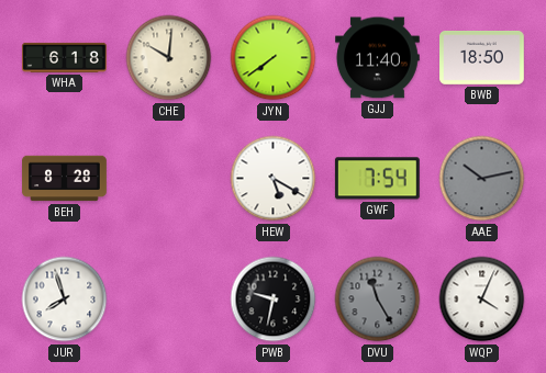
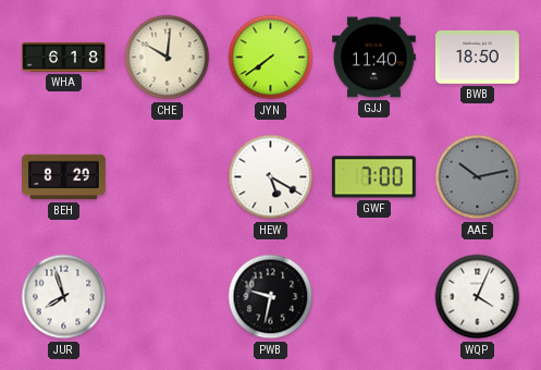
BEH: 8:28 -> 8:29 (64, 177)
GWF: 7:54 -> 7:00 (373, 177)
DVU: 11:25 -> none (378, 299)
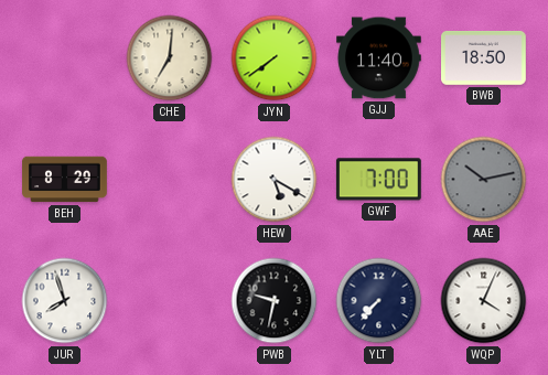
WHA: 6:18 -> none (64, 57)
CHE: 10:01 -> 7:01 (170, 58)
YLT: none -> 7:37 (379, 301)
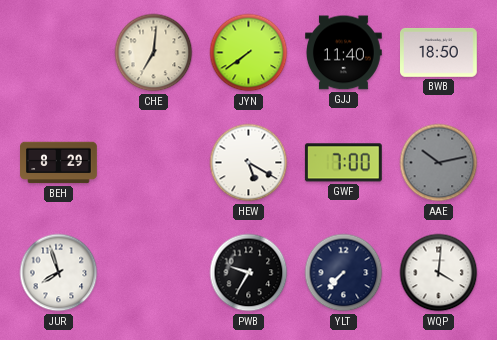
PWB: 9:32 -> 9:35 (249, 273)
WQP: 4:04 -> 4:01 (439, 273)
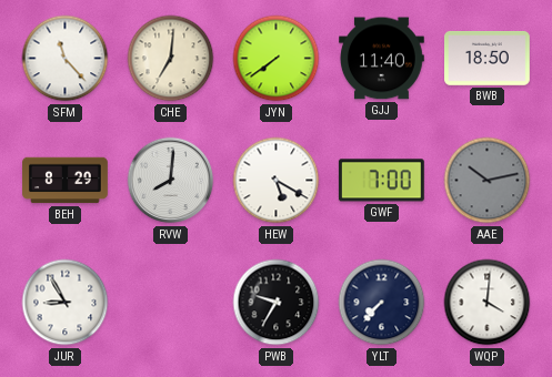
SFM: none -> 11:23 (66, 59)
RVW: none -> 8:01 (171, 181)
JUR: 7:57 -> 8:55 (66, 303)
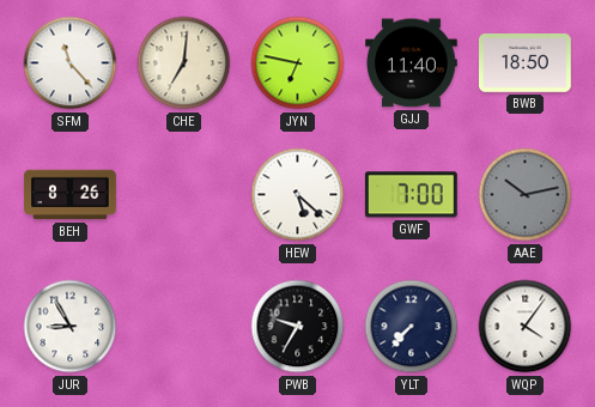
JYN: 7:39 -> 6:47 (298, 63)
BEH: 8:29 -> 8:26 (71, 195)
RVW: 8:01 -> none (171, 181)
HEW: 5:20 -> 5:22 (298, 195)
WQP: 4:01 -> 4:06 (526, 327)
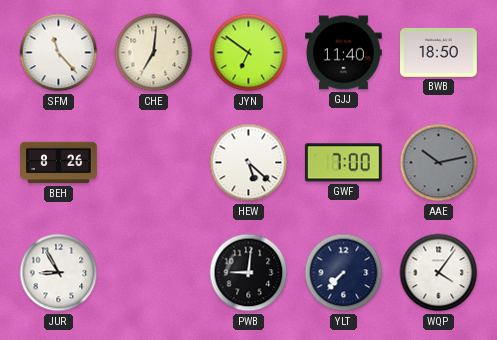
JYN: 6:47 -> 6:51 (249, 53)
PWB: 9:35 -> 9:01 (249, 273)
